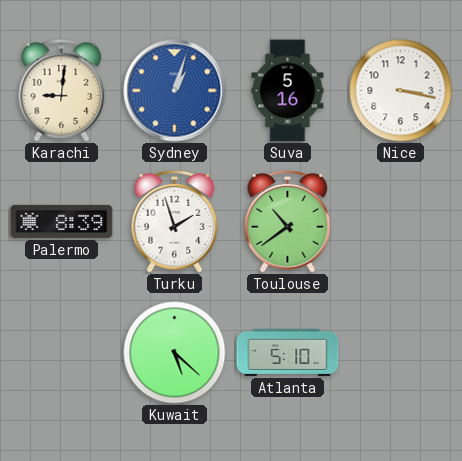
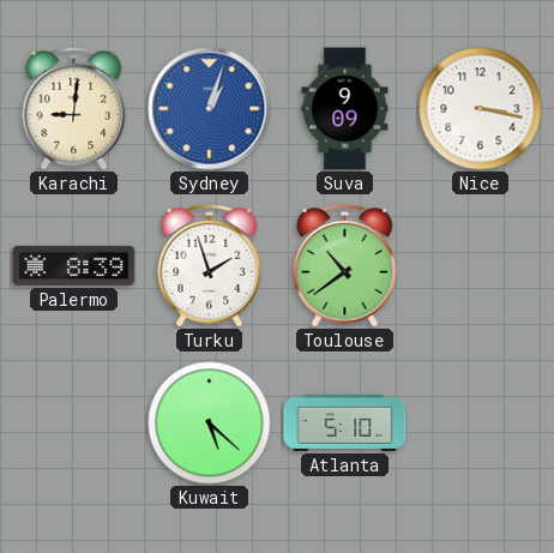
Suva: 5:16 -> 9:09 (345, 109)
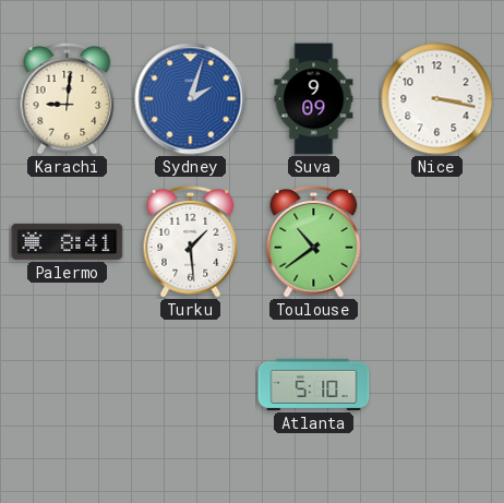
Sydney: 1:03 -> 2:03 (191, 99)
Palermo: 8:39 -> 8:41 (68, 241)
Turku: 1:57 -> 1:29 (191, 242)
Kuwait: 5:22 -> none (210, 423)
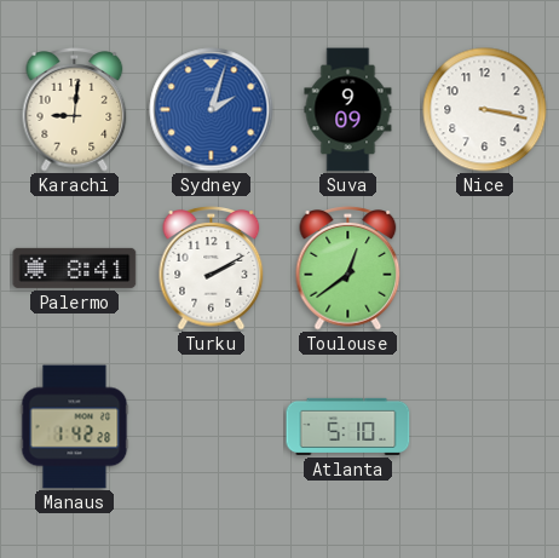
Turku: 1:29 -> 2:10 (212, 269)
Toulouse: 10:39 -> 12:39 (348, 269)
Manaus: none -> 1:42 (75, 427)
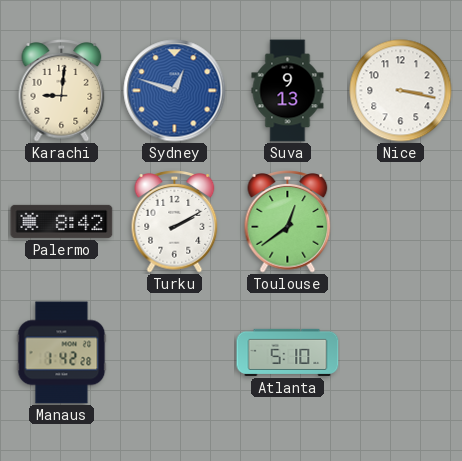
Sydney: 2:03 -> 12:48 (175, 91)
Suva: 9:09 -> 9:13 (288, 91)
Palermo: 8:41 -> 8:42 (62, 221)
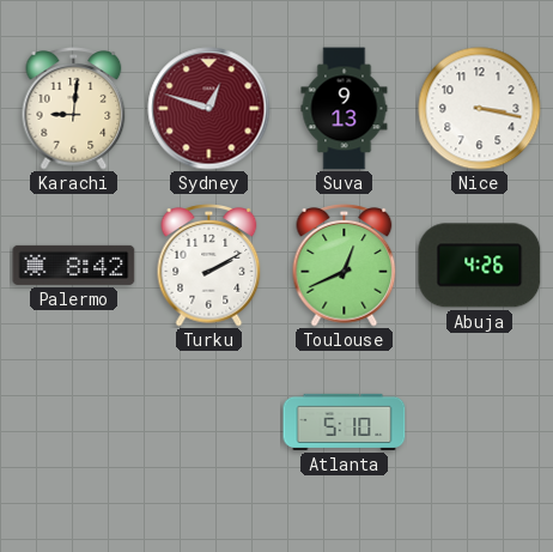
Sydney dial: blue -> burgundy (209, 109)
Toulouse: 12:39 -> 12:41 (345, 266)
Abuja: none -> 4:26 (480, 266)
Manaus: 1:42 -> none (62, 353)
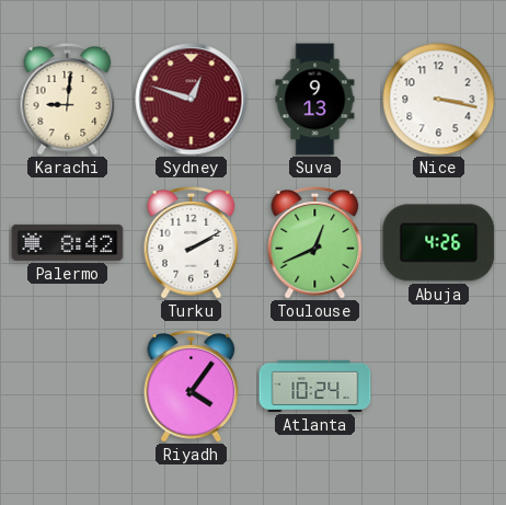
Riyadh: none -> 4:06 (192, 387)
Atlanta: 5:10 -> 10:24 (315, 386)
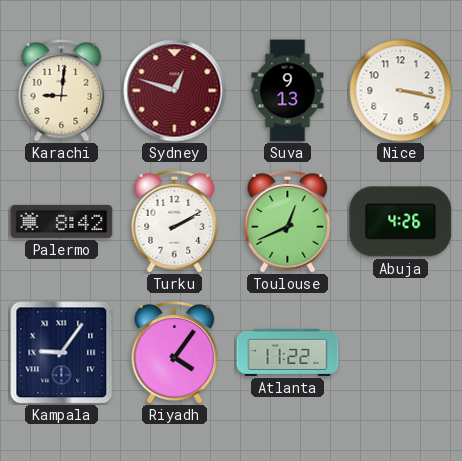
Kampala: none -> 9:06 (62, 353)
Atlanta: 10:24 -> 11:22 (288, 352)
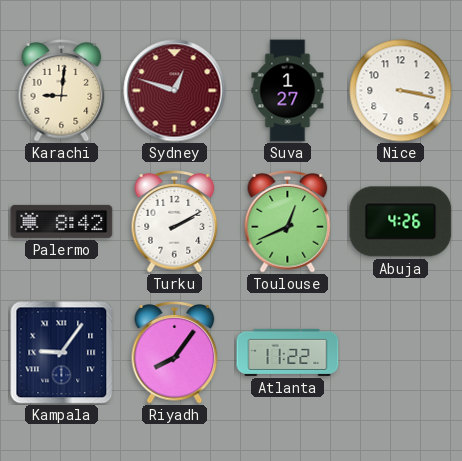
Suva: 9:13 -> 1:27 (288, 91)
Riyadh: 4:06 -> 8:06 (175, 353)
